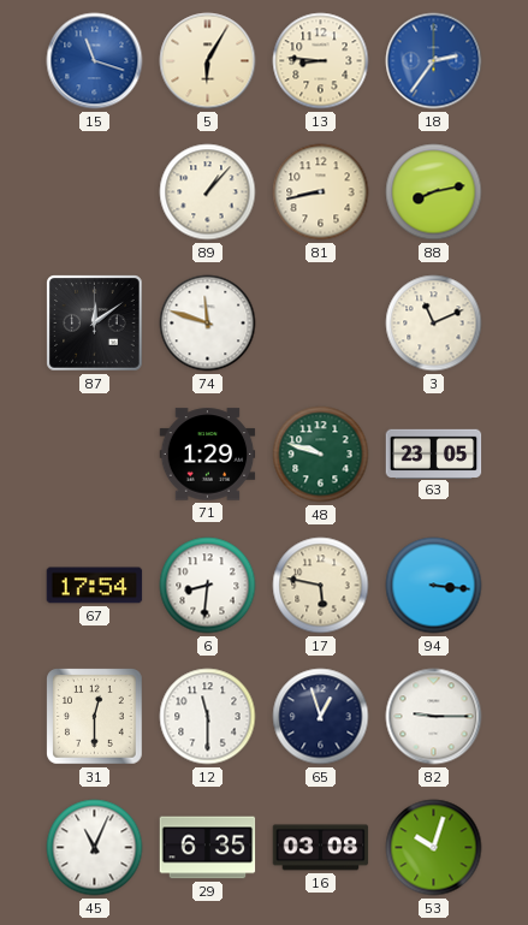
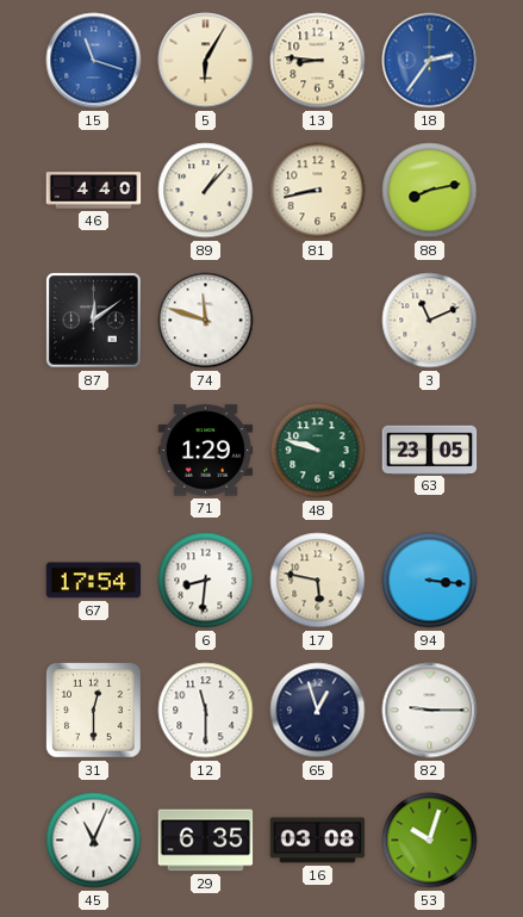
46: none -> 4:40 (94, 191)
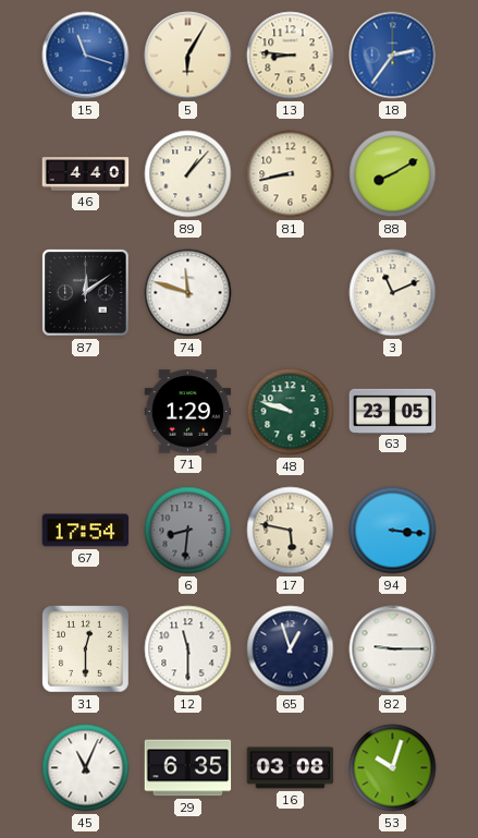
88: 8:13 -> 8:10 (393, 174)
6 dial: white -> grey (188, 531)
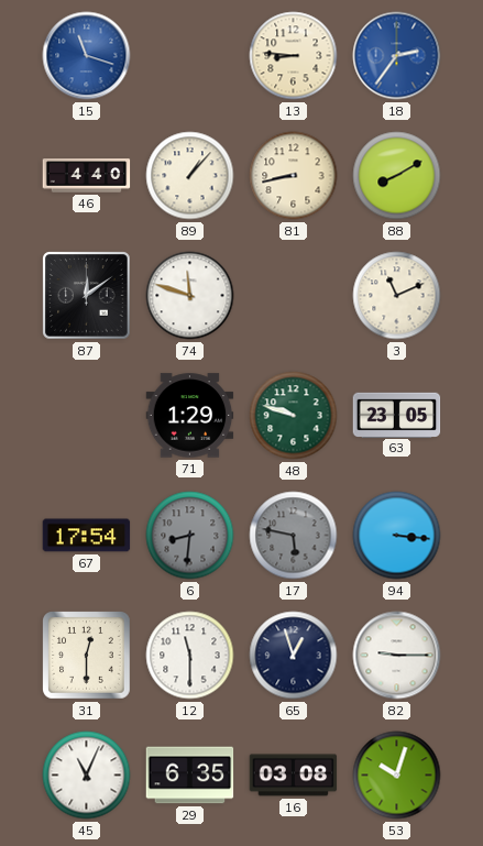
5: 6:05 -> none (188, 56)
17 dial: cream -> grey (294, 536)
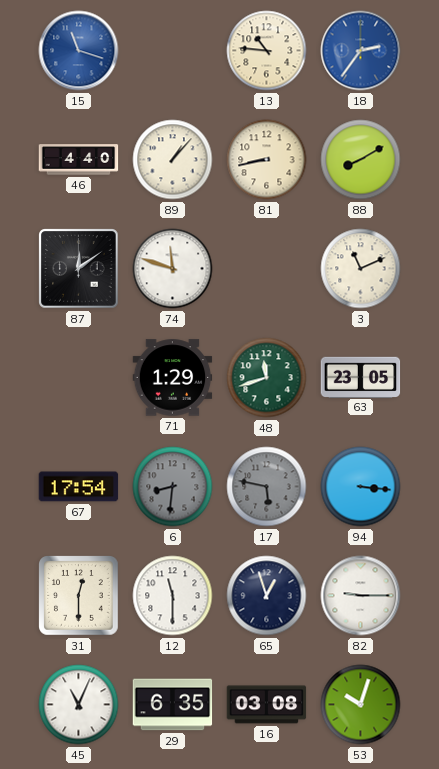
13: 8:46 -> 10:46 (267, 51)
48: 9:48 -> 11:42 (267, 378)
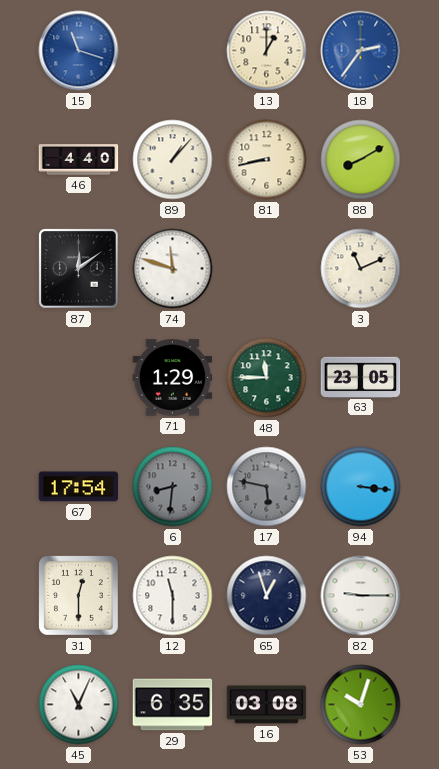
13: 10:46 -> 1:00 (267, 51)
48: 11:42 -> 11:45 (267, 378)
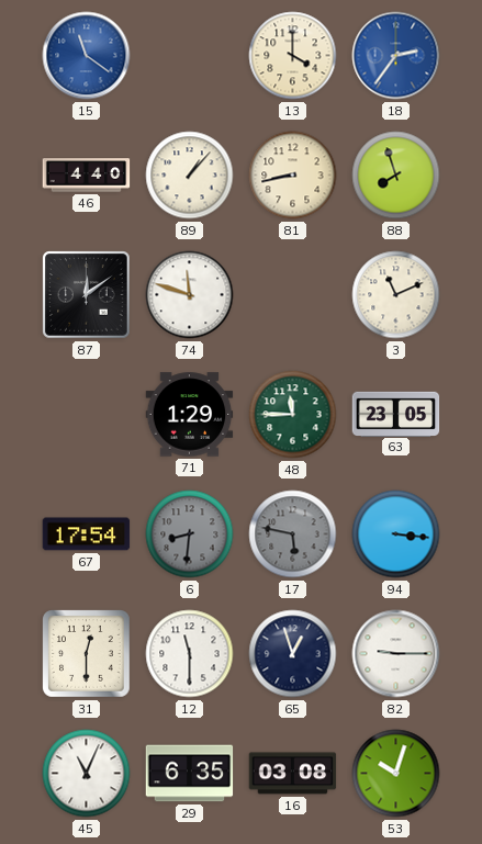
15: 11:18 -> 11:21 (87, 56)
13: 1:00 -> 4:00 (293, 56)
88: 8:10 -> 7:57 (396, 176)
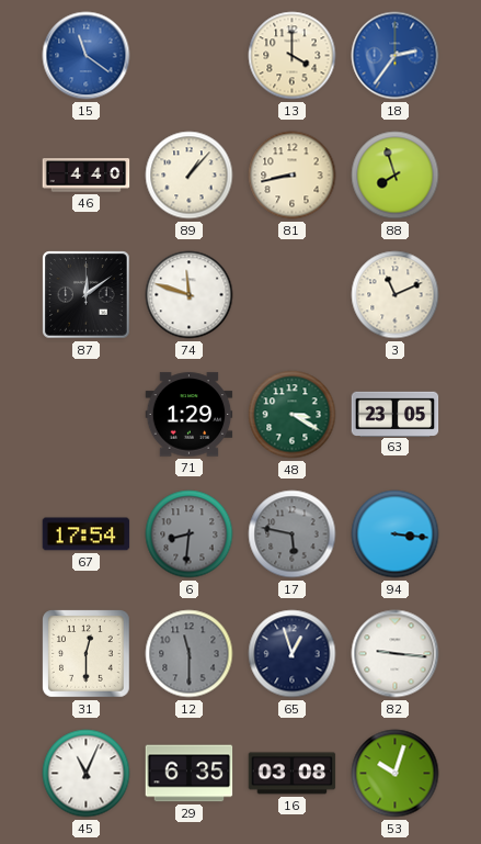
48: 11:45 -> 3:20 (293, 415)
12 dial: white -> grey (190, 654)
82: 9:15 -> 9:16 (396, 654)
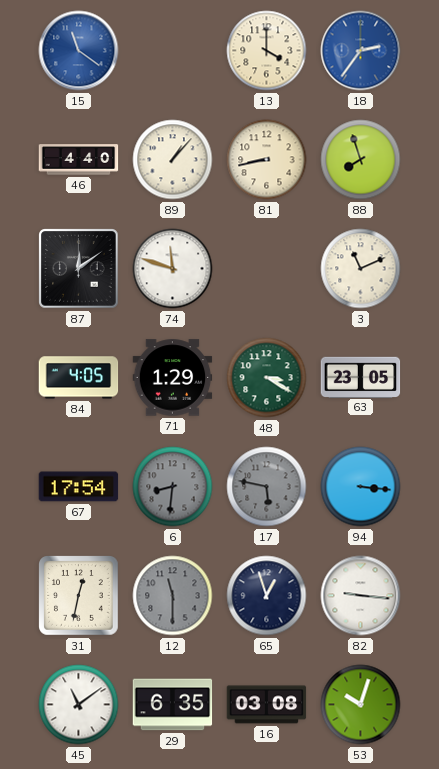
84: none -> 4:05 (79, 378)
31: 12:30 -> 12:32 (79, 596)
45: 11:04 -> 11:09 (79, 705)
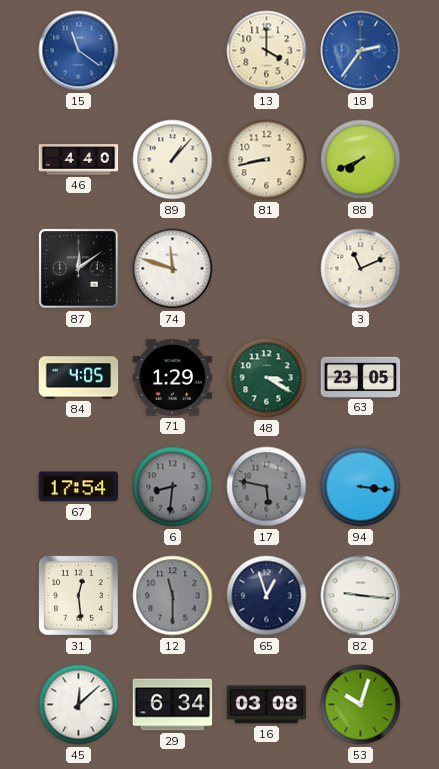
88: 7:57 -> 7:41 (361, 160)
31: 12:32 -> 12:29 (79, 596)
45: 11:09 -> 12:08 (79, 705)
29: 6:35 -> 6:34 (173, 705)
